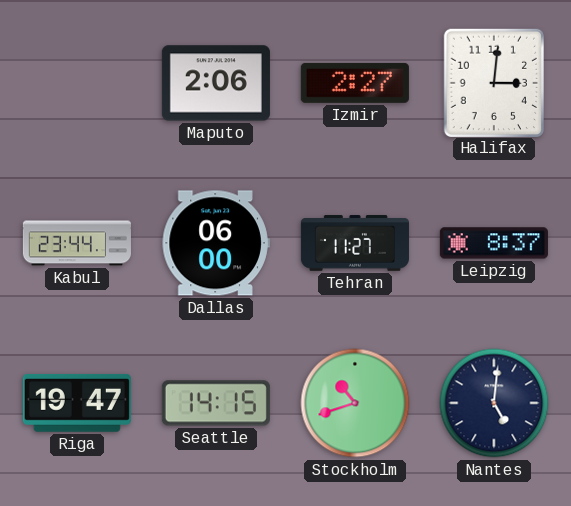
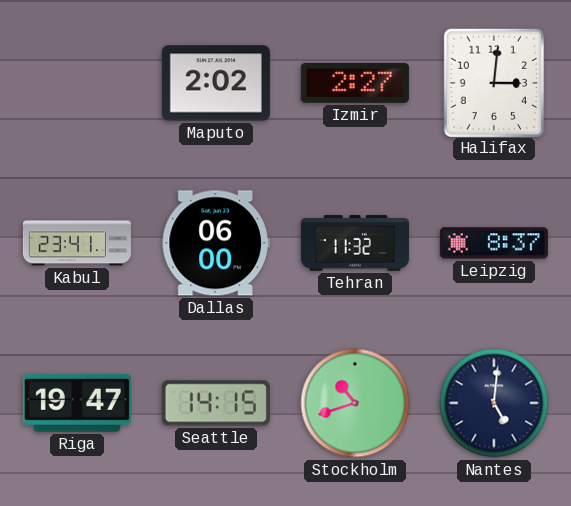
Maputo: 2:06 -> 2:02 (216, 83)
Kabul: 23:44 -> 23:41 (77, 243)
Tehran: 11:27 -> 11:32 (355, 243)
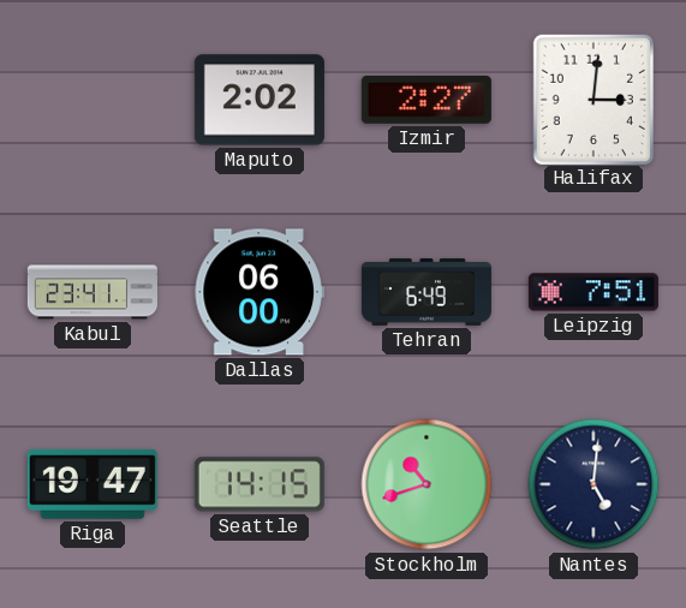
Tehran: 11:32 -> 6:49 (426, 292)
Leipzig: 8:37 -> 7:51 (593, 292)
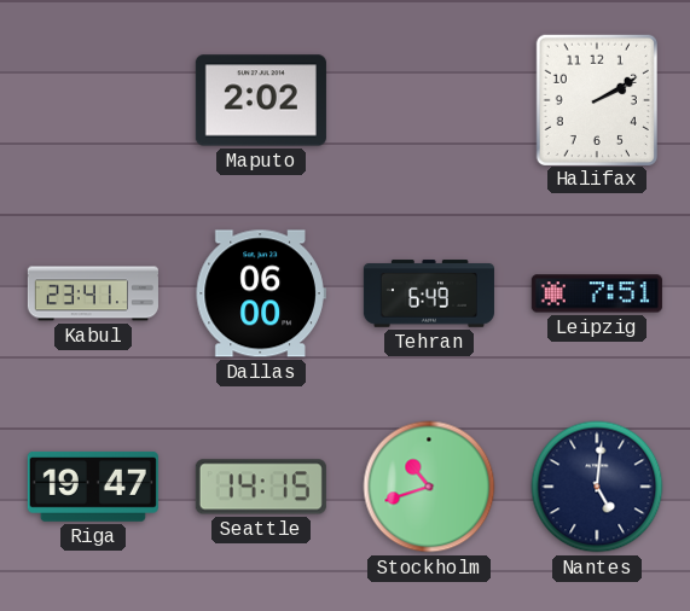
Izmir: 2:27 -> none (426, 100)
Halifax: 3:01 -> 2:10 (596, 99)
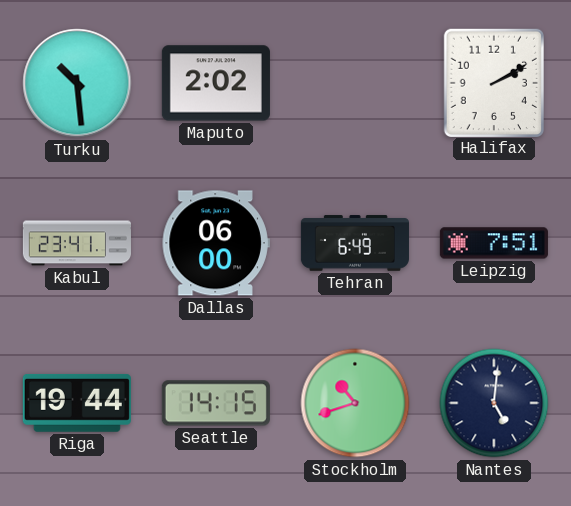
Turku: none -> 10:29 (77, 83)
Riga: 19:47 -> 19:44 (77, 403)
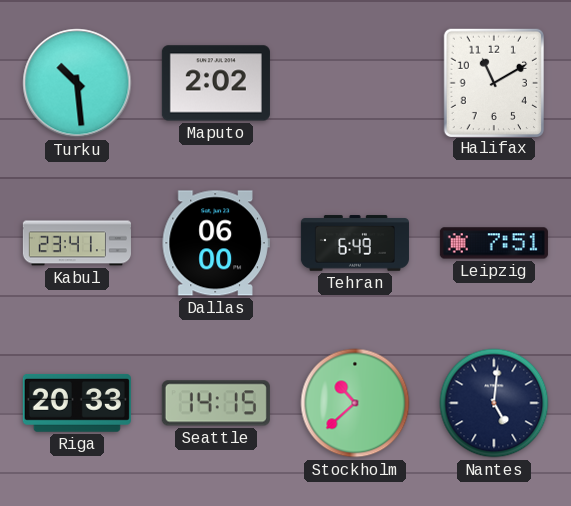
Halifax: 2:10 -> 11:10 (493, 82)
Riga: 19:44 -> 20:33 (77, 403)
Stockholm: 10:42 -> 10:38 (355, 403)
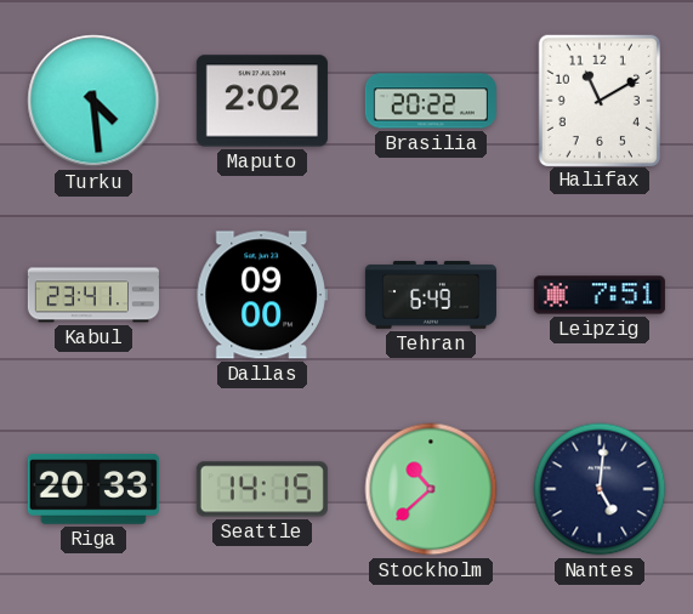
Turku: 10:29 -> 4:29 (93, 101)
Brasilia: none -> 20:22 (431, 101)
Dallas: 06:00 -> 09:00 (262, 295)
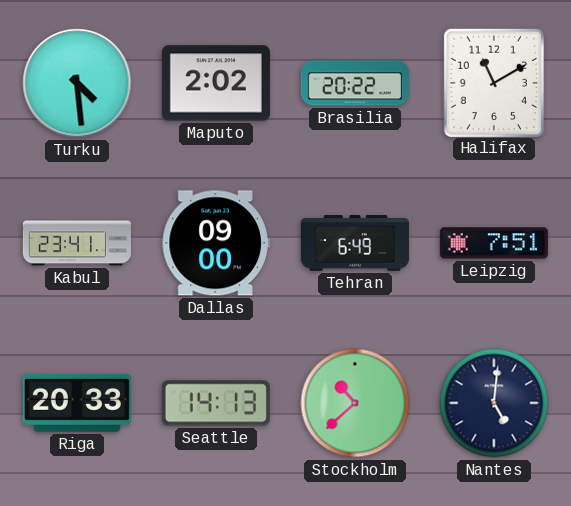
Seattle: 14:15 -> 14:13 (216, 403)
